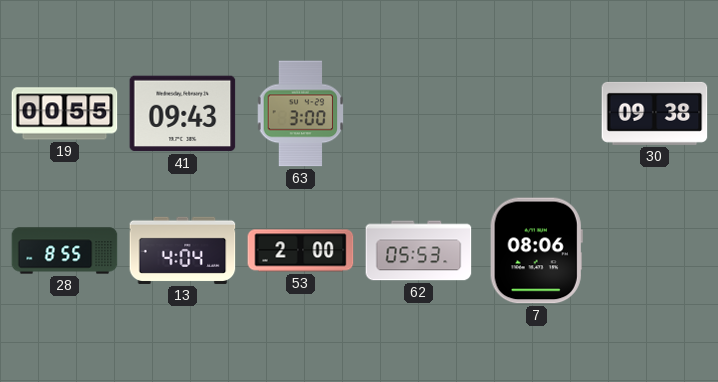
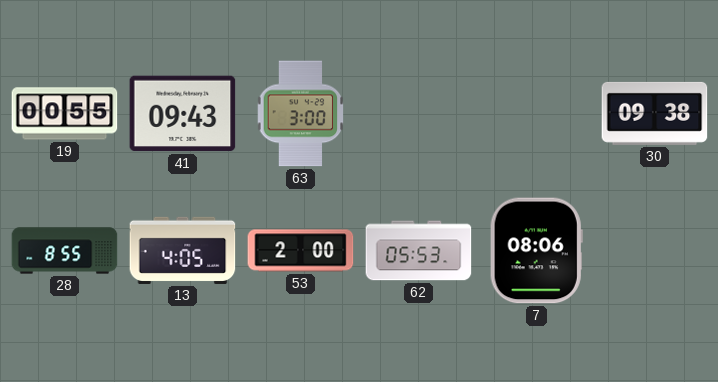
13: 4:04 -> 4:05 (183, 250)
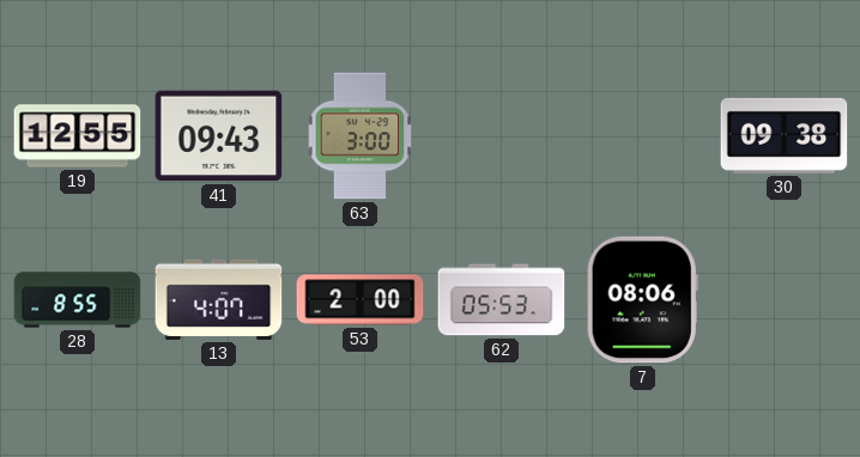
19: 00:55 -> 12:55 (78, 136)
13: 4:05 -> 4:07 (219, 299)
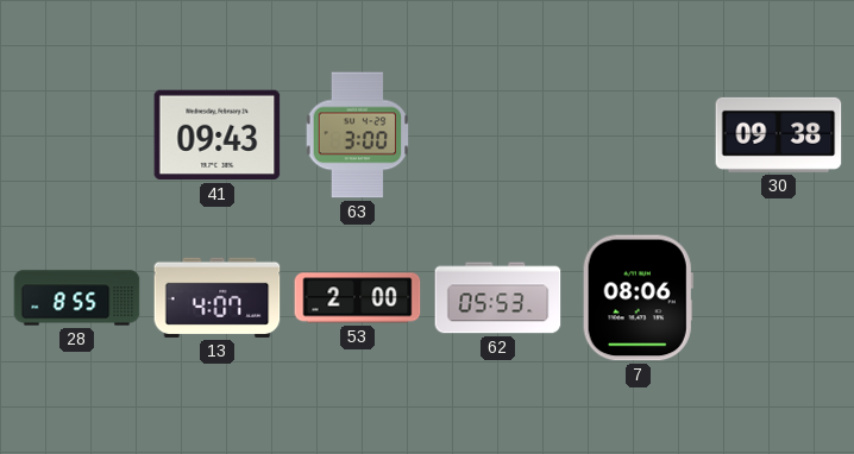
19: 12:55 -> none (78, 136)
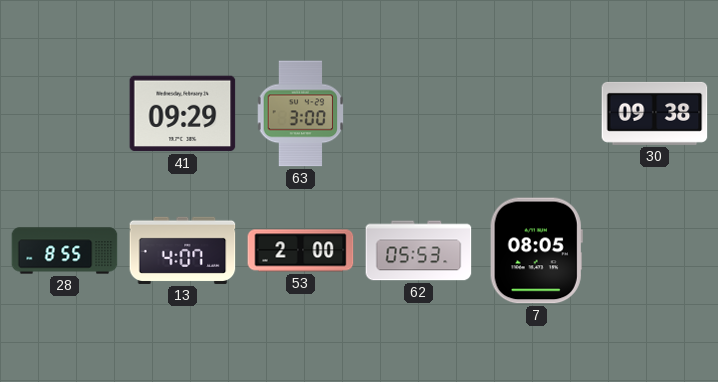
41: 09:43 -> 09:29 (183, 114)
7: 08:06 -> 08:05 (536, 251)
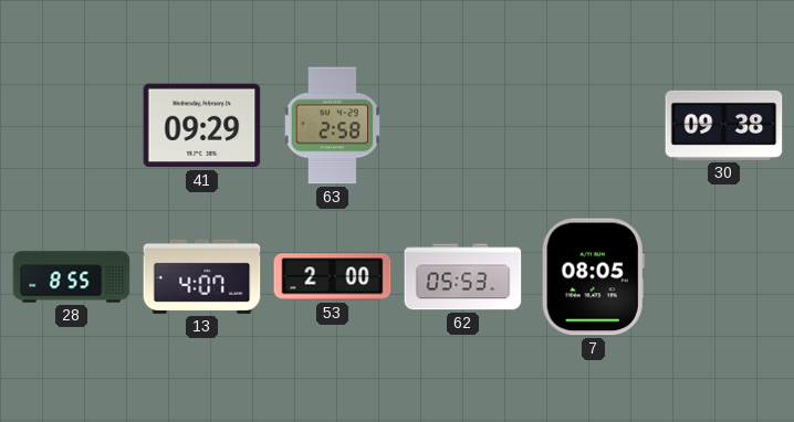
63: 3:00 -> 2:58 (333, 126)
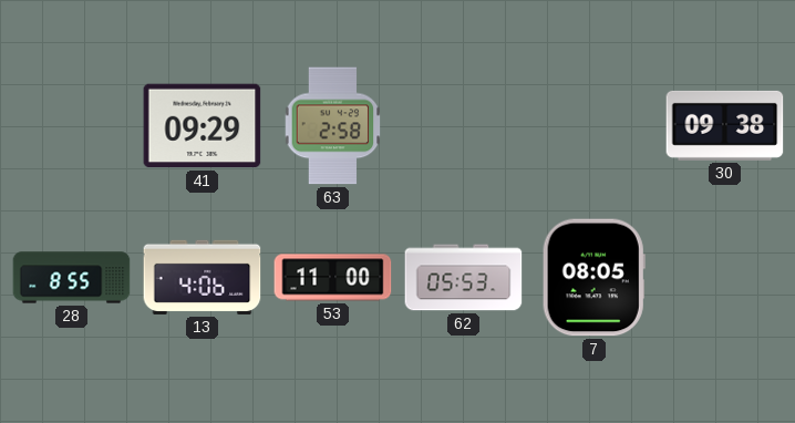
13: 4:07 -> 4:06 (203, 277)
53: 2:00 -> 11:00 (333, 278)
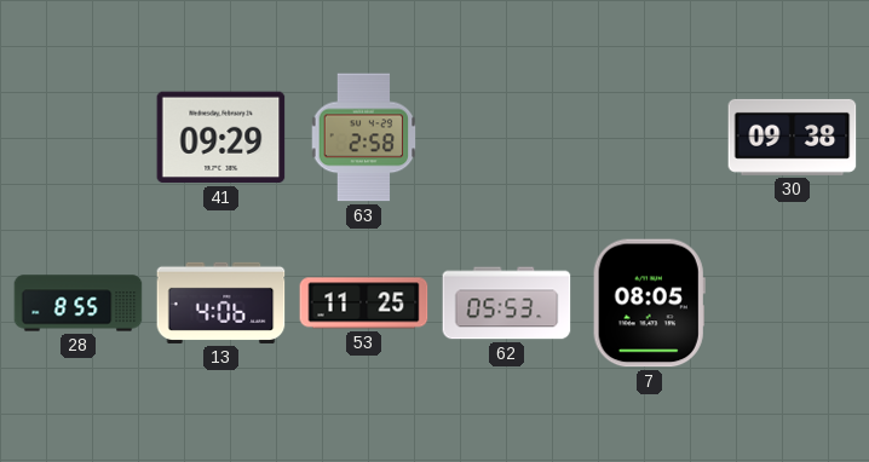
53: 11:00 -> 11:25 (364, 304)
